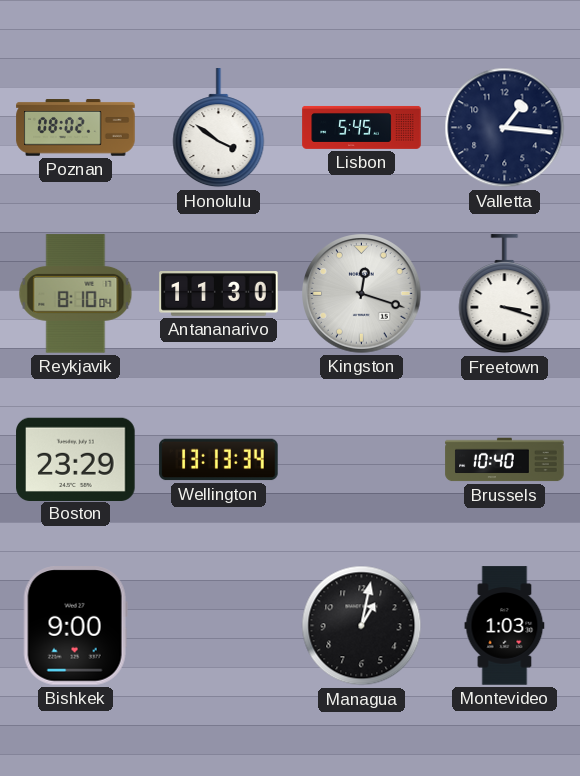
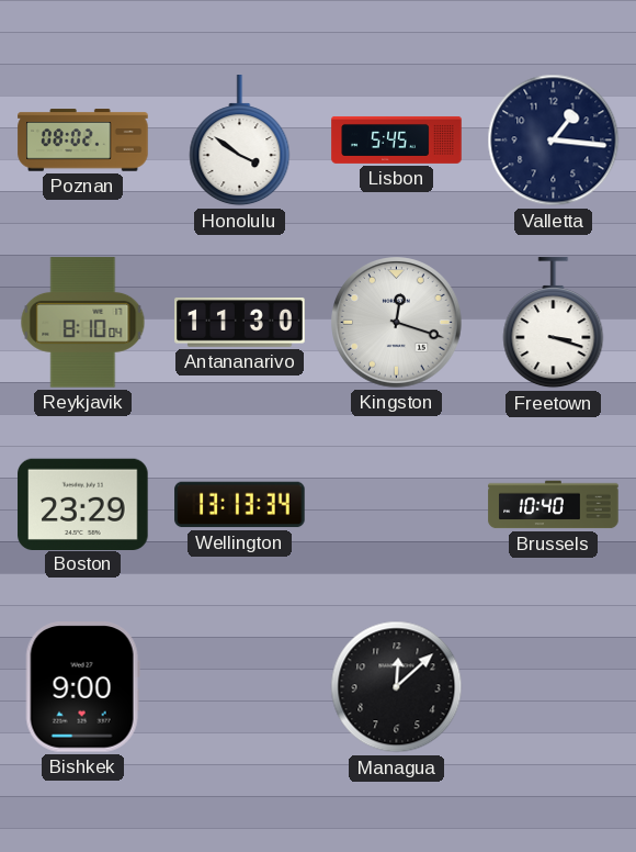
Managua: 1:02 -> 12:08 (397, 687)
Montevideo: 1:03 -> none (505, 626)
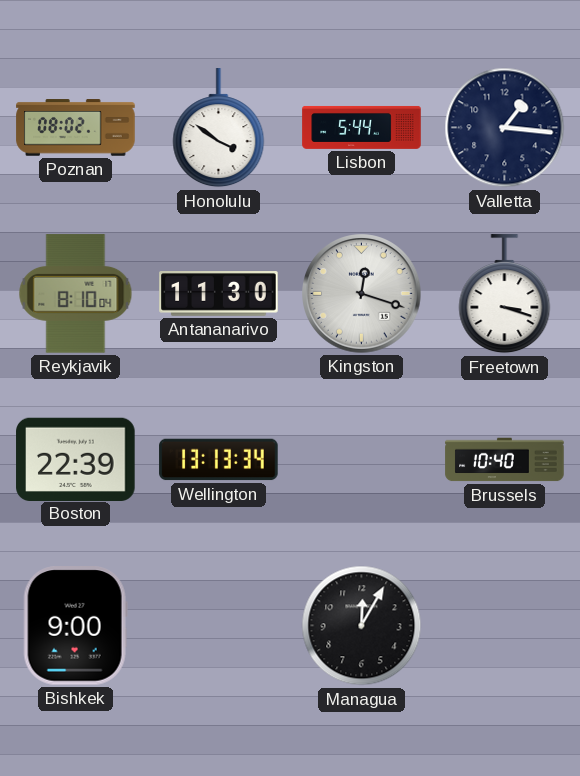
Lisbon: 5:45 -> 5:44 (362, 127)
Boston: 23:29 -> 22:39 (76, 459)
Managua: 12:08 -> 12:05 (362, 626)
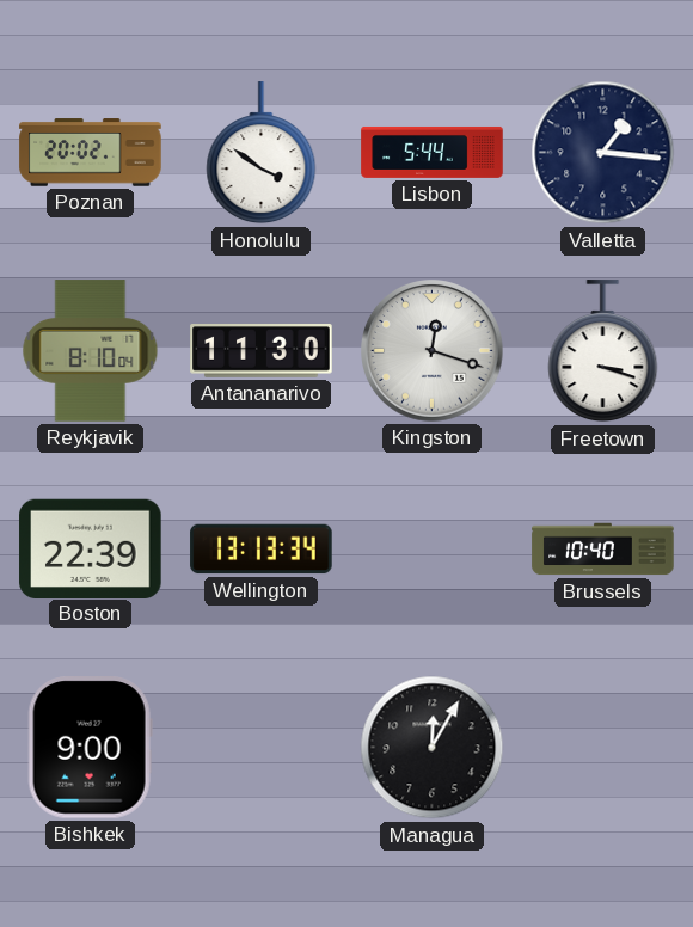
Poznan: 08:02 -> 20:02 (91, 153)
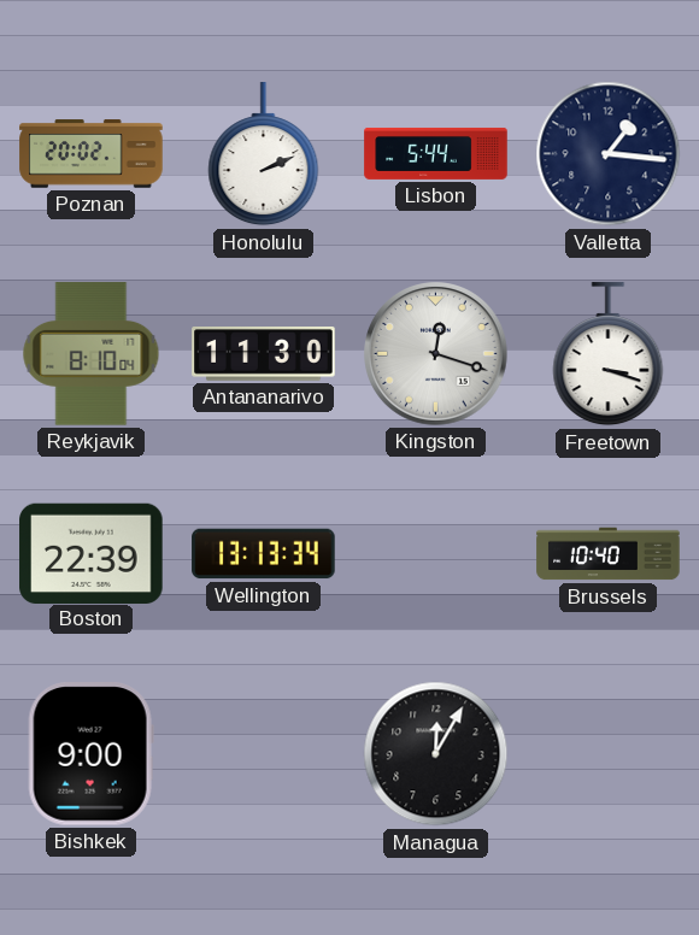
Honolulu: 3:51 -> 2:11 (264, 154)
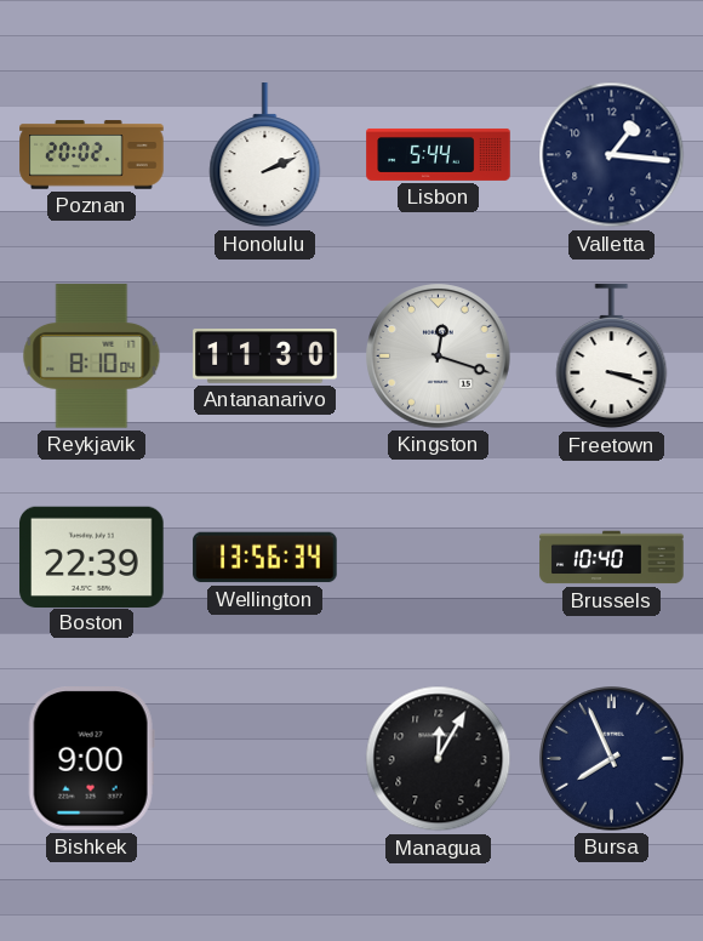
Wellington: 13:13 -> 13:56 (265, 558)
Bursa: none -> 7:56 (612, 759)
